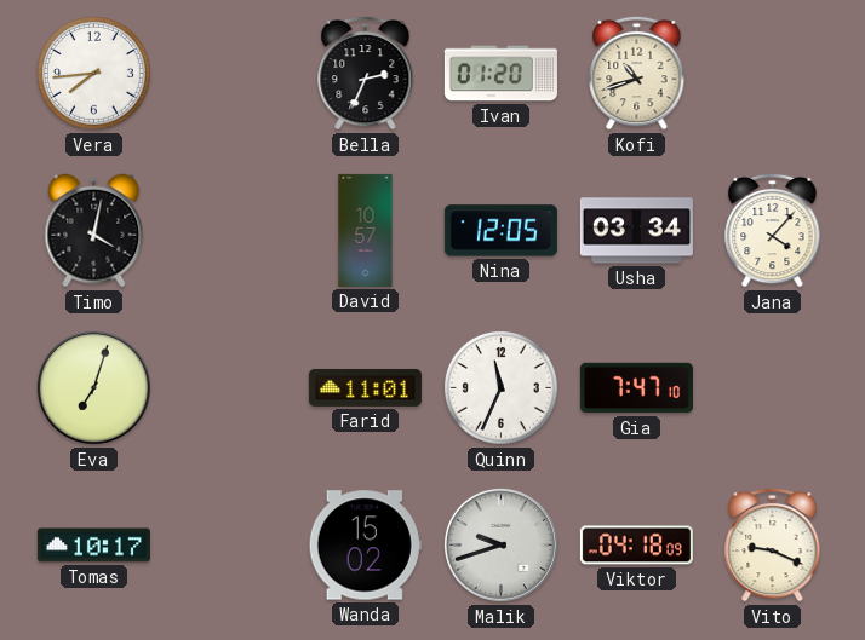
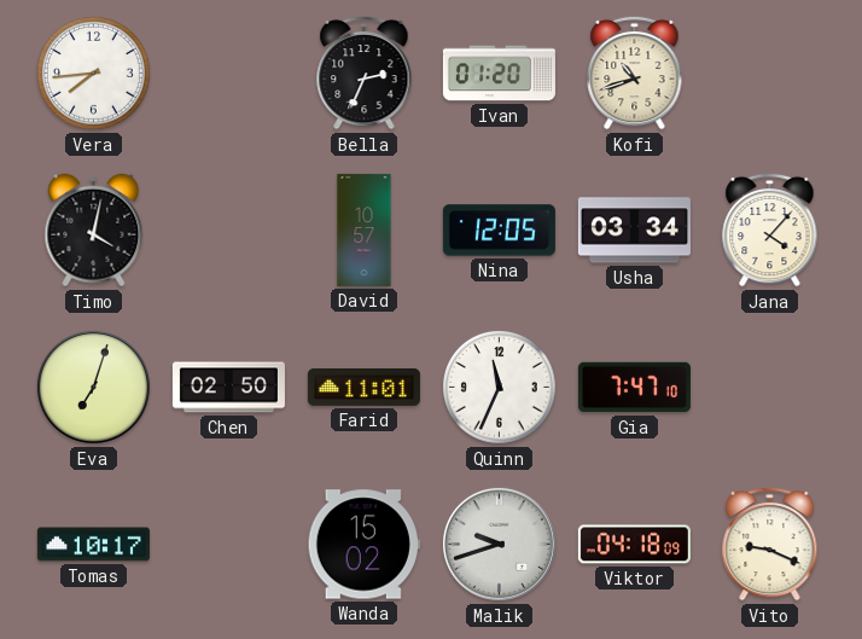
Chen: none -> 02:50 (228, 388)
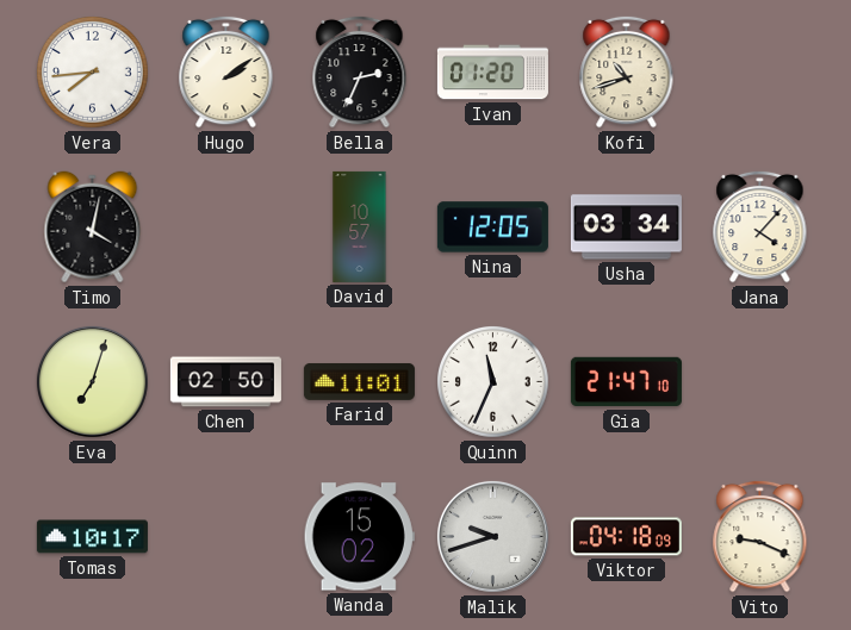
Hugo: none -> 2:09 (226, 71)
Gia: 7:47 -> 21:47 (626, 382)
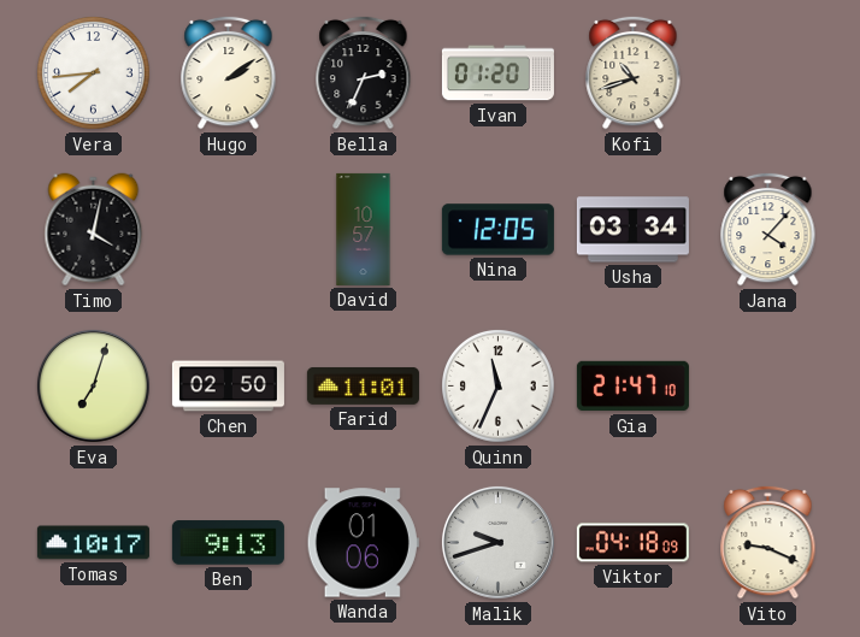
Ben: none -> 9:13 (228, 543)
Wanda: 15:02 -> 01:06 (363, 543)
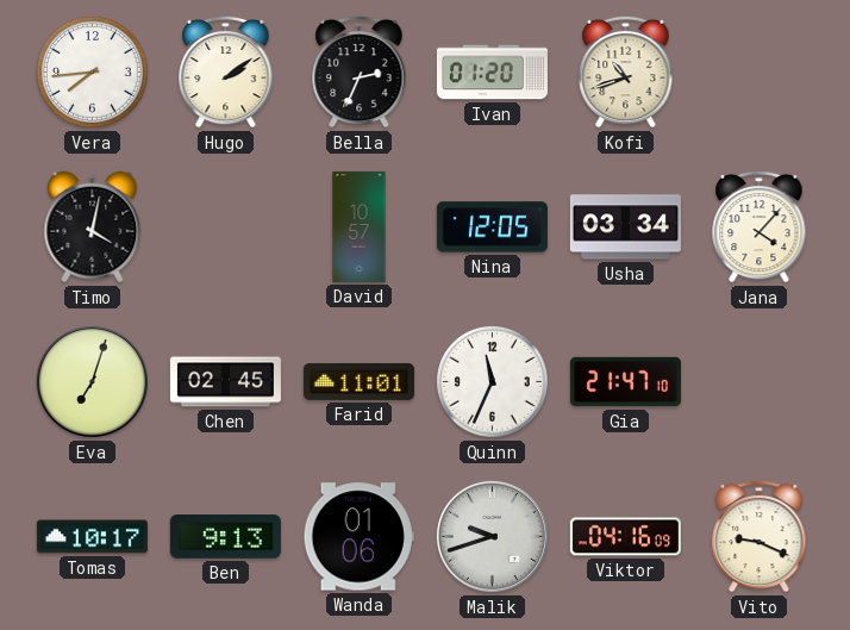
Chen: 02:50 -> 02:45 (225, 382)
Viktor: 04:18 -> 04:16 (625, 537)
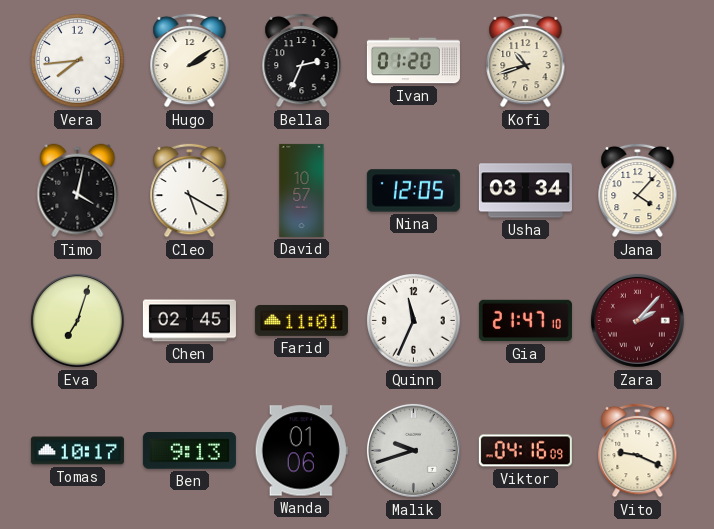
Cleo: none -> 5:20 (190, 190)
Zara: none -> 2:07 (637, 320)
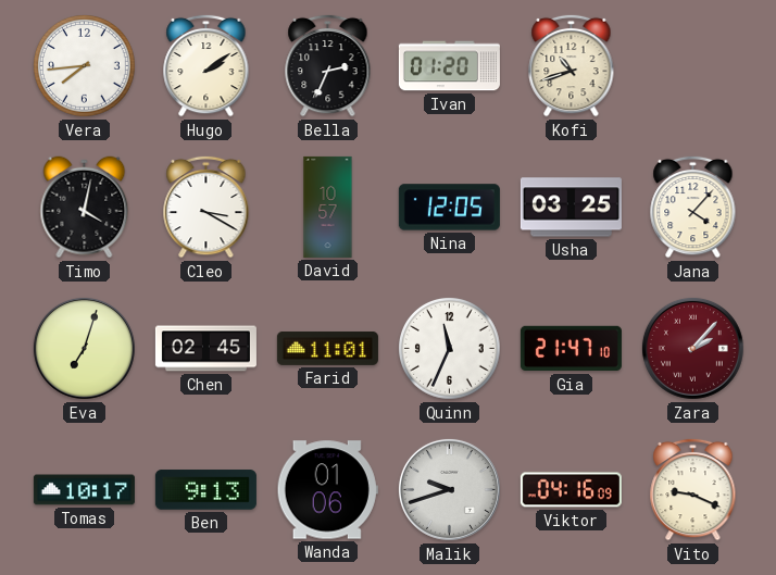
Cleo: 5:20 -> 3:20 (206, 207)
Usha: 03:34 -> 03:25 (571, 208)
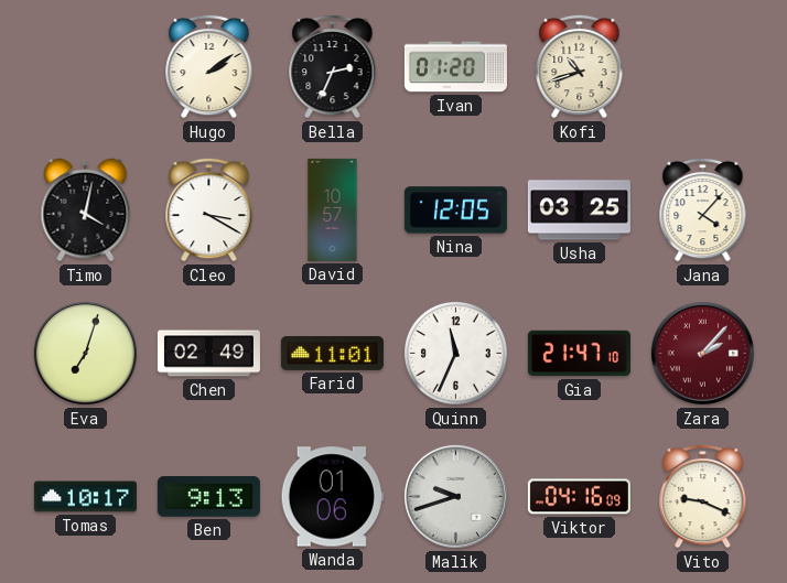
Vera: 7:44 -> none (85, 66)
Chen: 02:45 -> 02:49 (208, 354)
